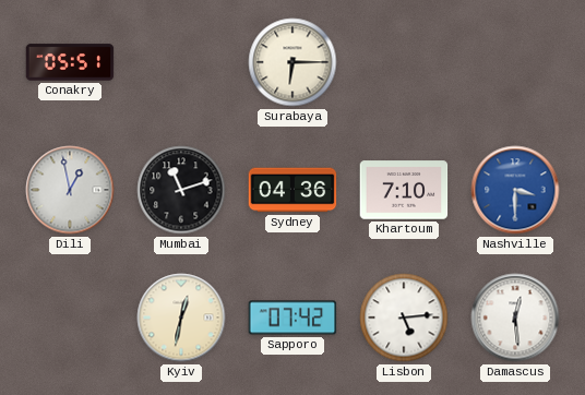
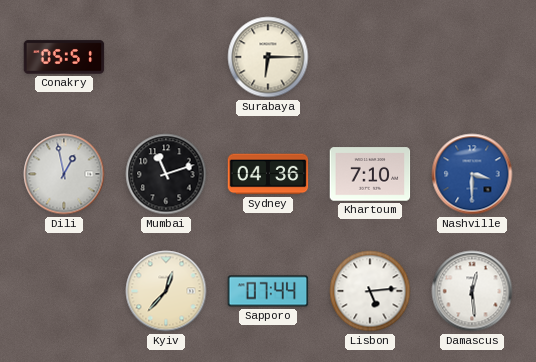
Kyiv: 12:32 -> 12:37 (166, 291)
Sapporo: 07:42 -> 07:44 (268, 291)
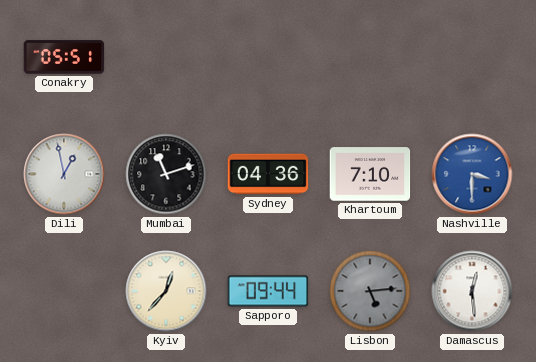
Surabaya: 6:15 -> none (268, 57)
Sapporo: 07:44 -> 09:44 (268, 291)
Lisbon dial: white -> grey (370, 291)
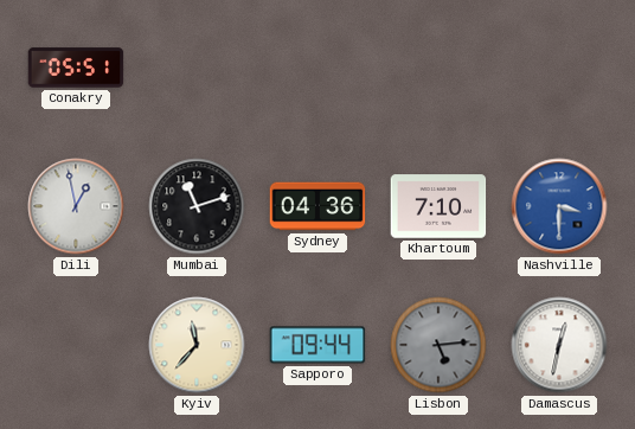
Kyiv: 12:37 -> 11:37 (197, 345)
Damascus: 12:29 -> 12:32 (559, 345)
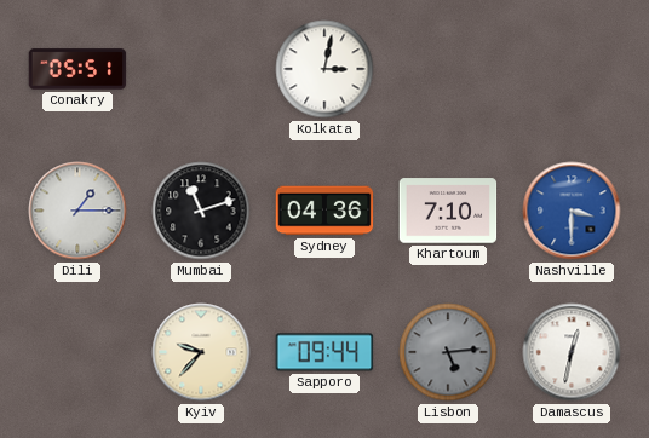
Kolkata: none -> 3:02 (324, 69)
Dili: 12:58 -> 1:15 (77, 211)
Kyiv: 11:37 -> 9:37 (201, 352)
